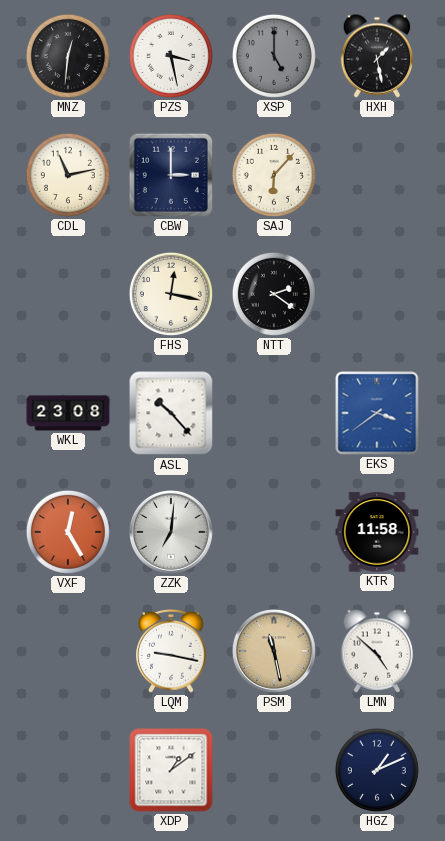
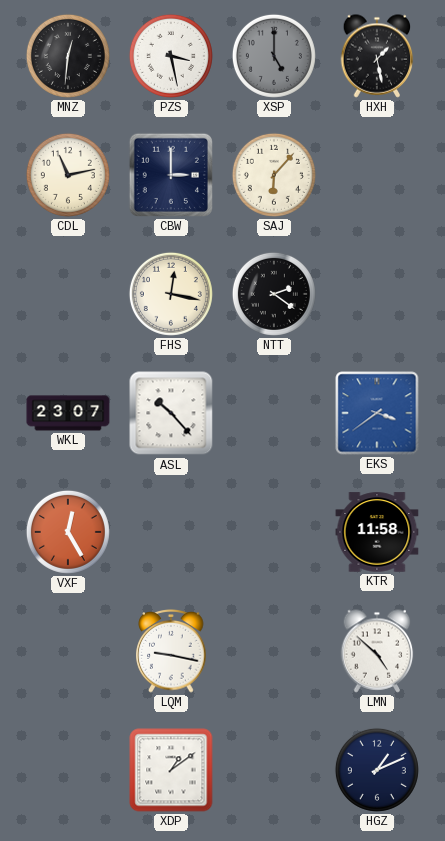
WKL: 23:08 -> 23:07 (68, 413)
ZZK: 7:01 -> none (171, 532)
PSM: 11:28 -> none (274, 651)
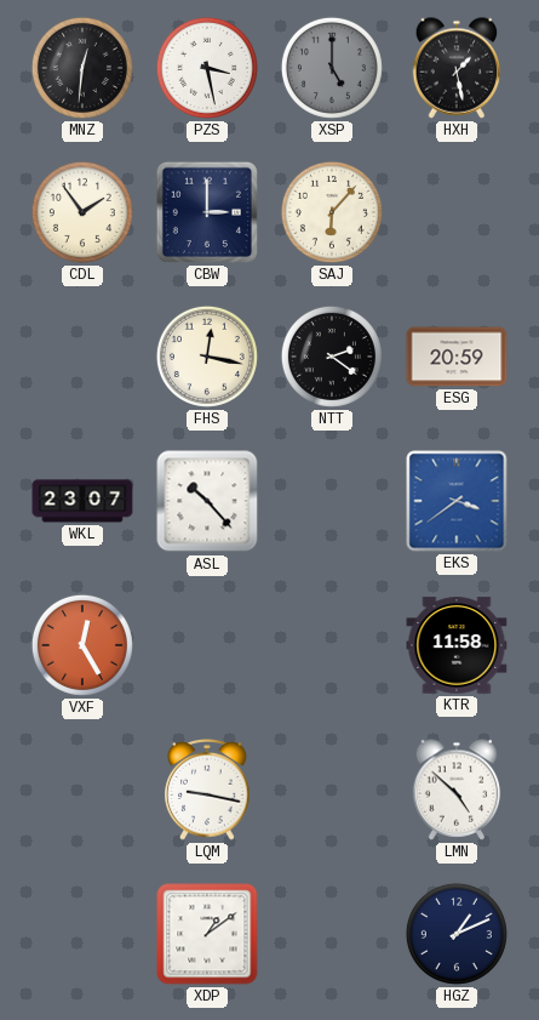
CDL: 11:13 -> 1:54 (82, 212)
ESG: none -> 20:59 (457, 357)
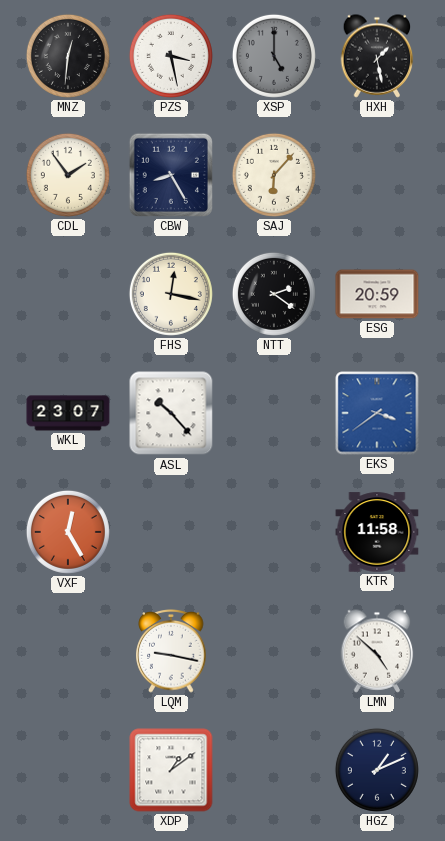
CBW: 3:00 -> 8:25 (171, 175)
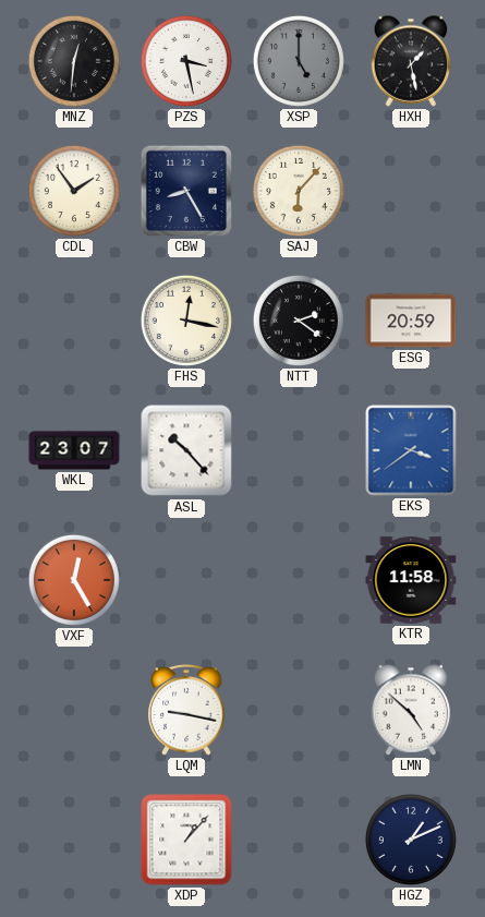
XDP: 1:09 -> 1:07 (186, 840)
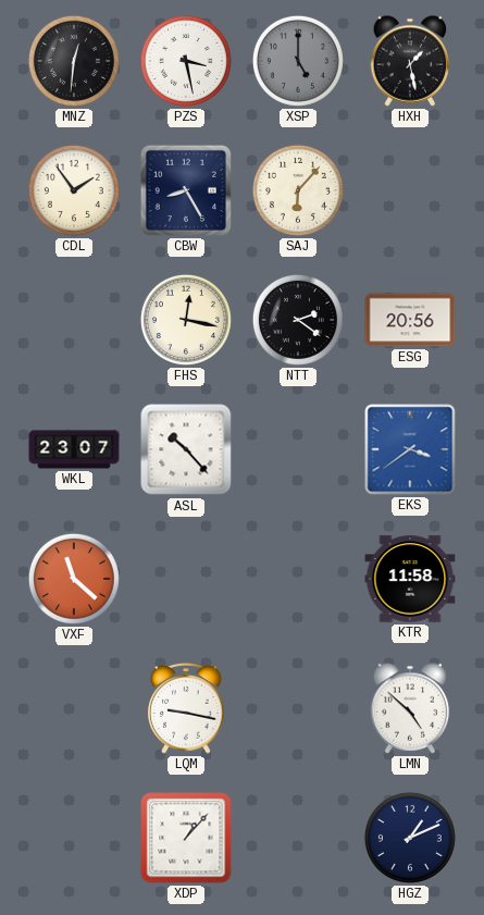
ESG: 20:59 -> 20:56 (410, 320)
VXF: 12:25 -> 11:22 (74, 579)
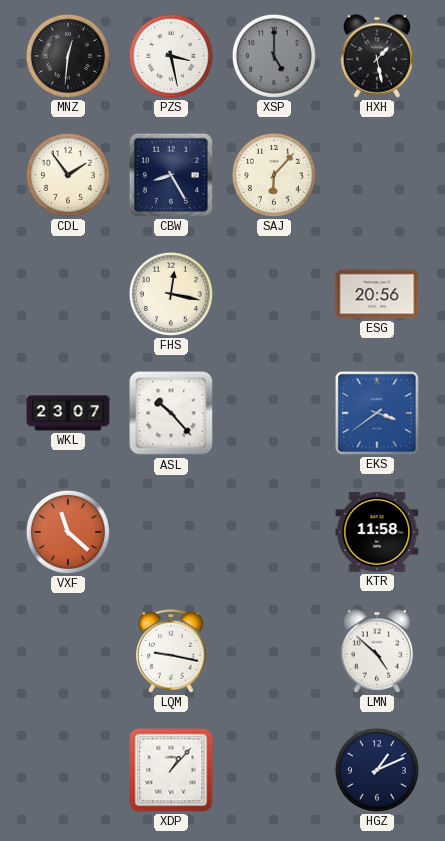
NTT: 2:21 -> none (298, 320)
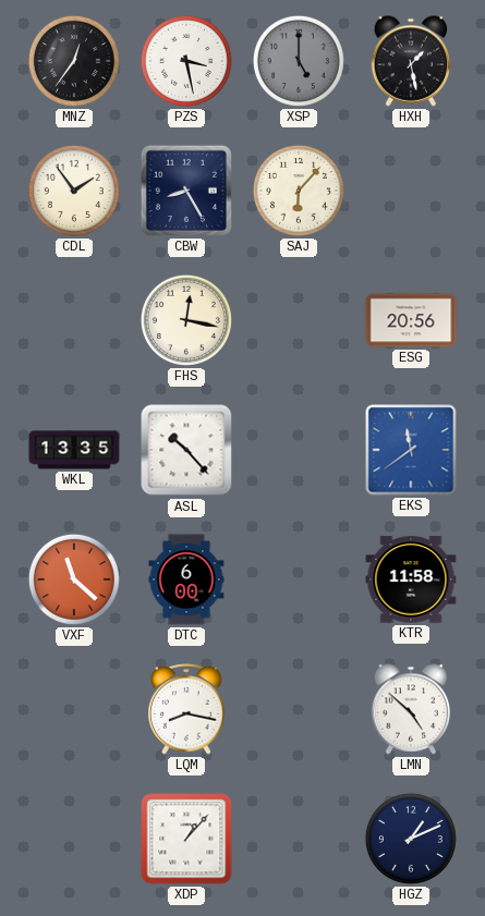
MNZ: 12:31 -> 12:36 (74, 61)
WKL: 23:07 -> 13:35 (74, 450)
EKS: 3:39 -> 11:39 (411, 450)
DTC: none -> 6:00 (186, 579)
LQM: 9:17 -> 8:17 (186, 709)
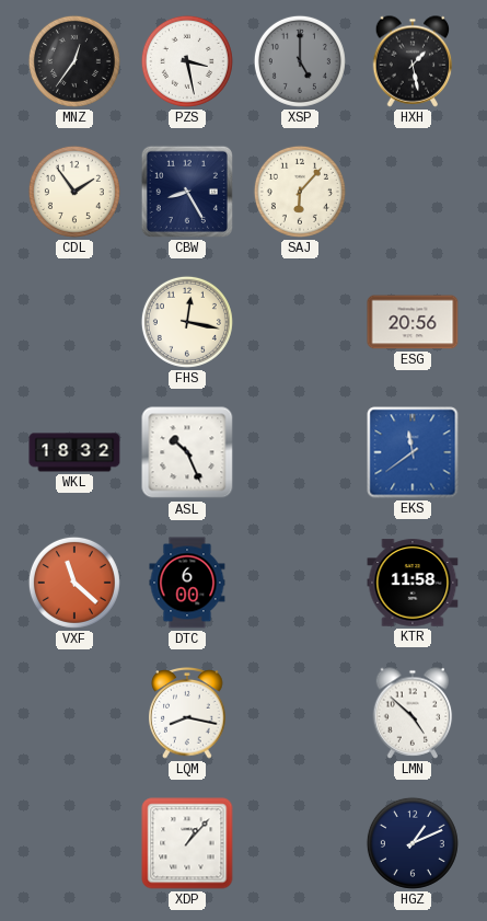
WKL: 13:35 -> 18:32 (74, 452)
ASL: 10:23 -> 10:26 (187, 452)
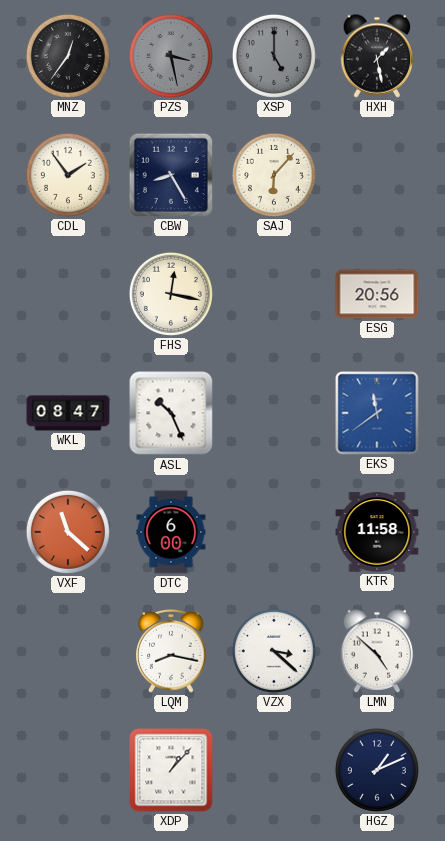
PZS dial: white -> grey (171, 56)
WKL: 18:32 -> 08:47 (68, 413)
VZX: none -> 3:22 (274, 651)
